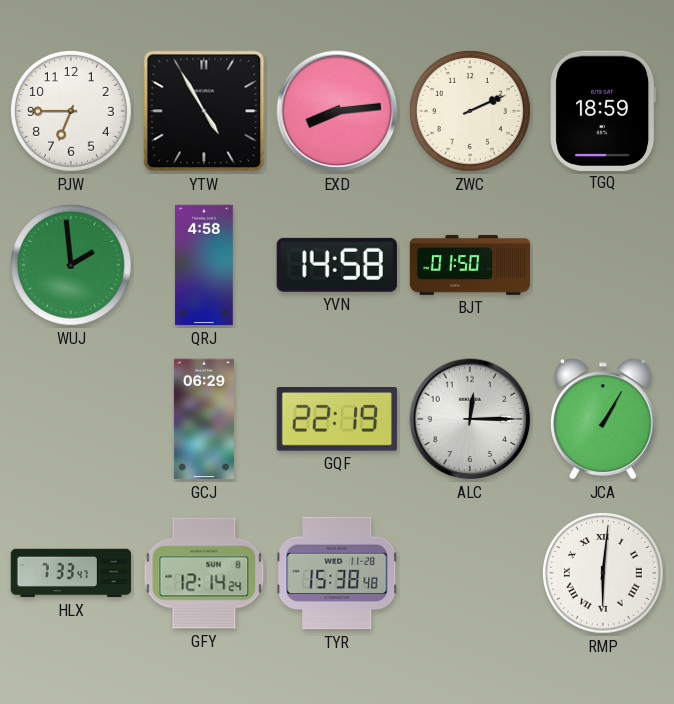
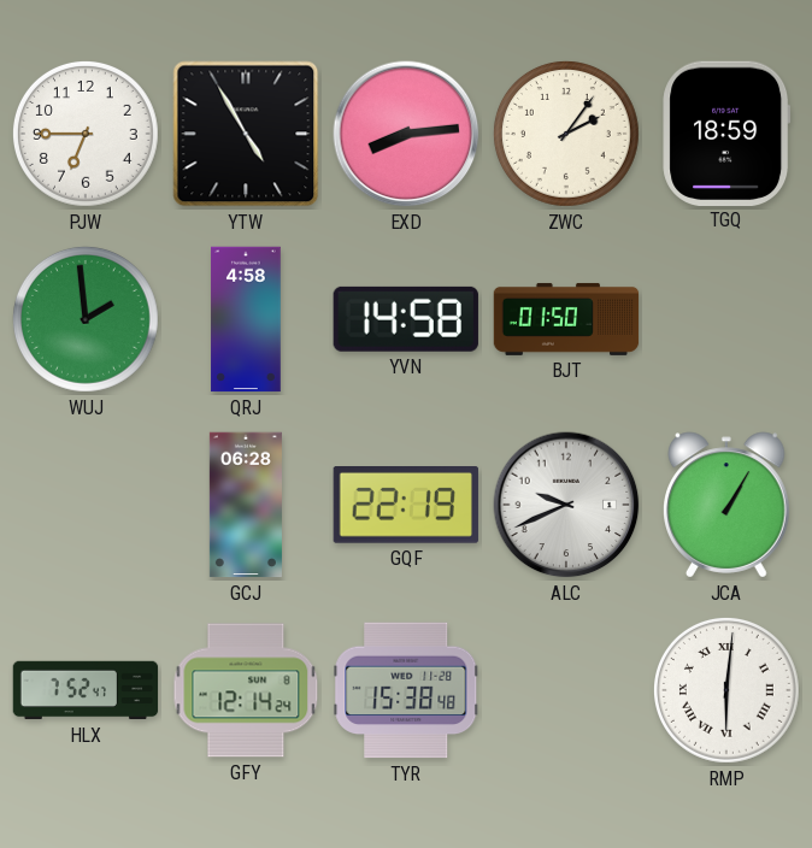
ZWC: 2:11 -> 2:06 (566, 134)
GCJ: 06:29 -> 06:28 (246, 505)
ALC: 12:15 -> 9:41 (566, 505)
HLX: 7:33 -> 7:52 (86, 690)
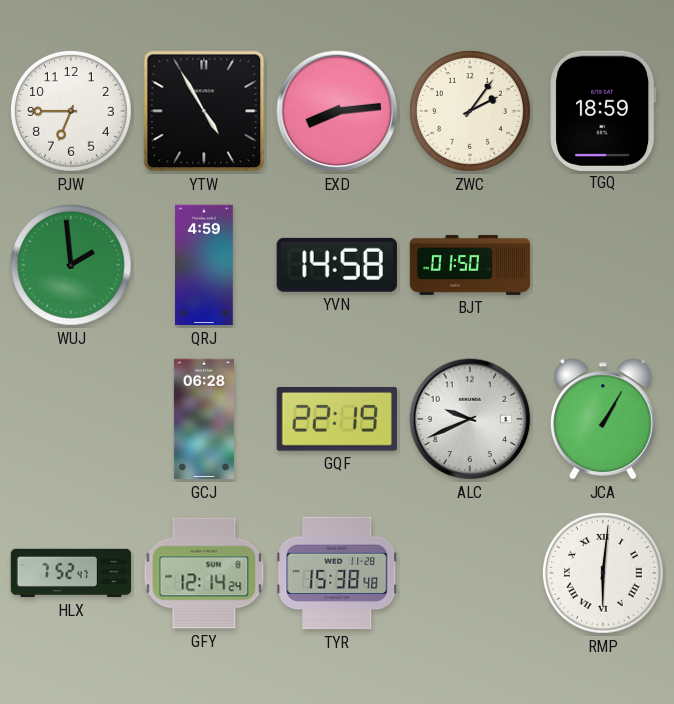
QRJ: 4:58 -> 4:59 (204, 265)
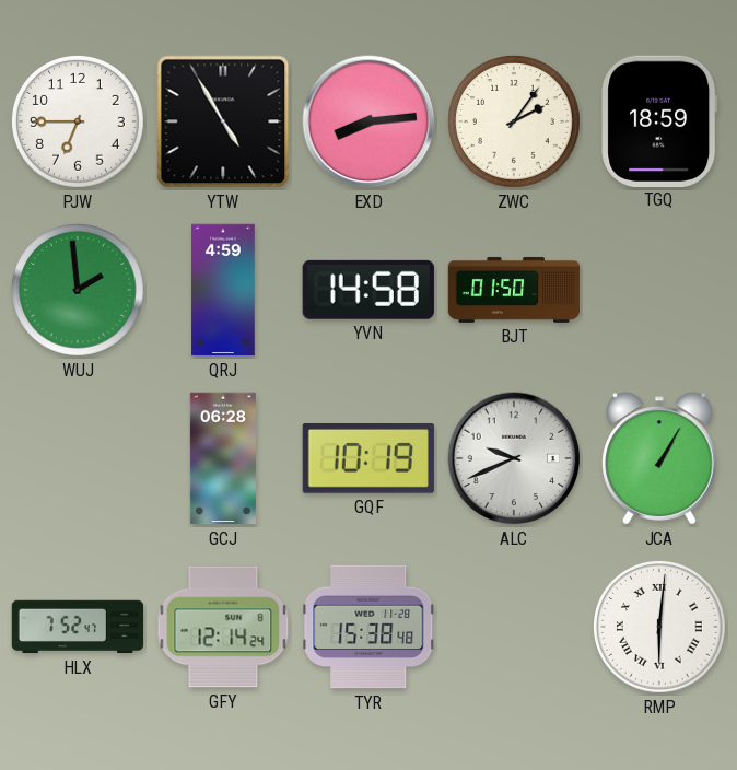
GQF: 22:19 -> 10:19 (368, 459)
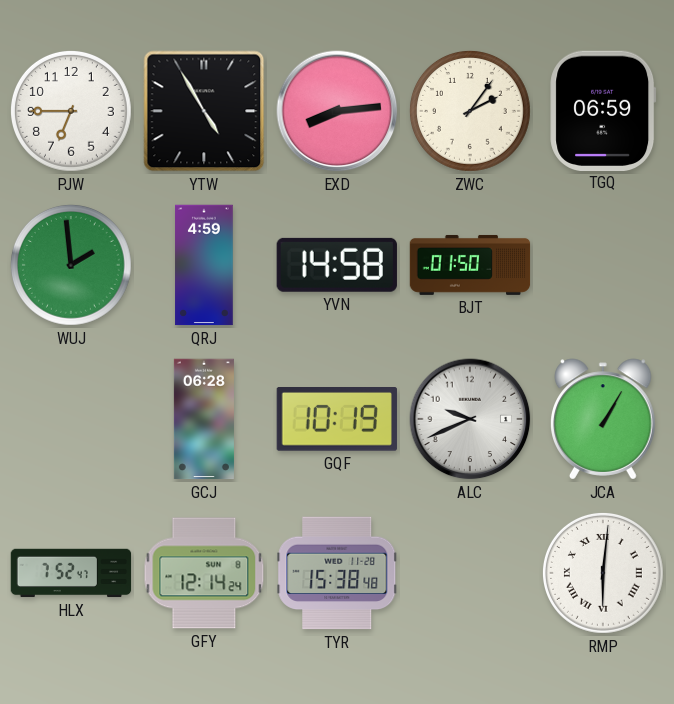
TGQ: 18:59 -> 06:59 (603, 110)
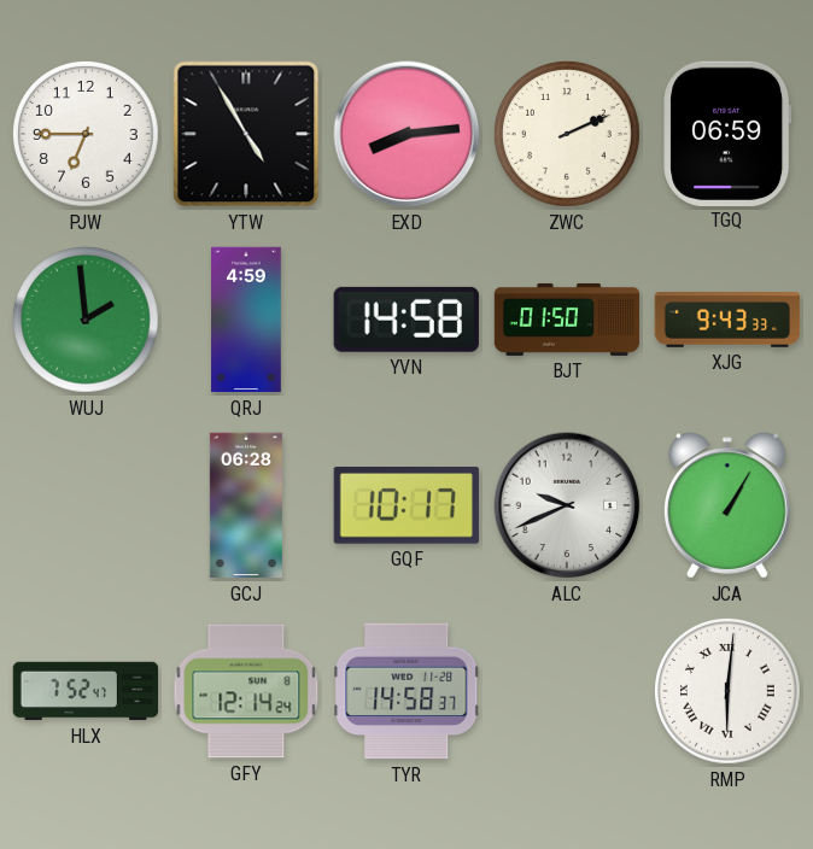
ZWC: 2:06 -> 2:11 (567, 134)
XJG: none -> 9:43 (727, 321)
GQF: 10:19 -> 10:17 (406, 507)
TYR: 15:38 -> 14:58 (406, 691)
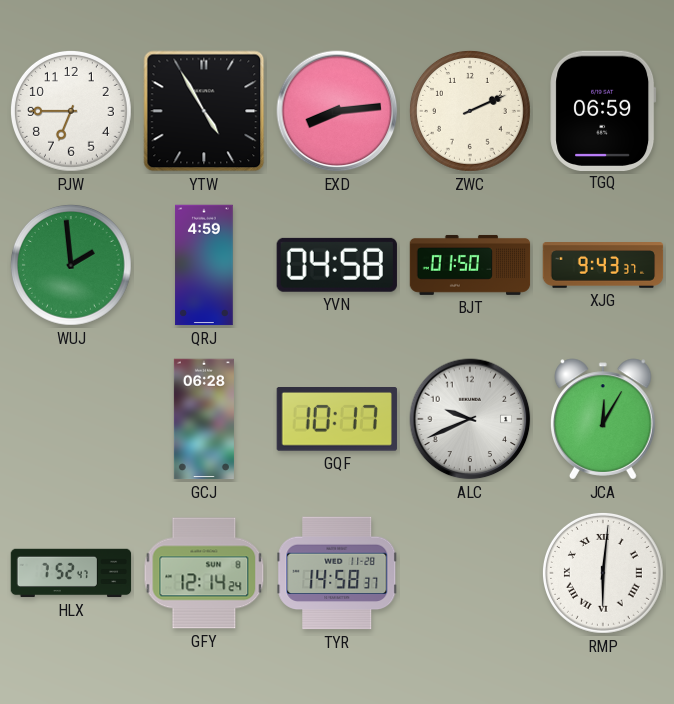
YVN: 14:58 -> 04:58 (337, 265)
XJG: 9:43:33 -> 9:43:37 (603, 266)
JCA: 1:05 -> 12:05 (604, 419)
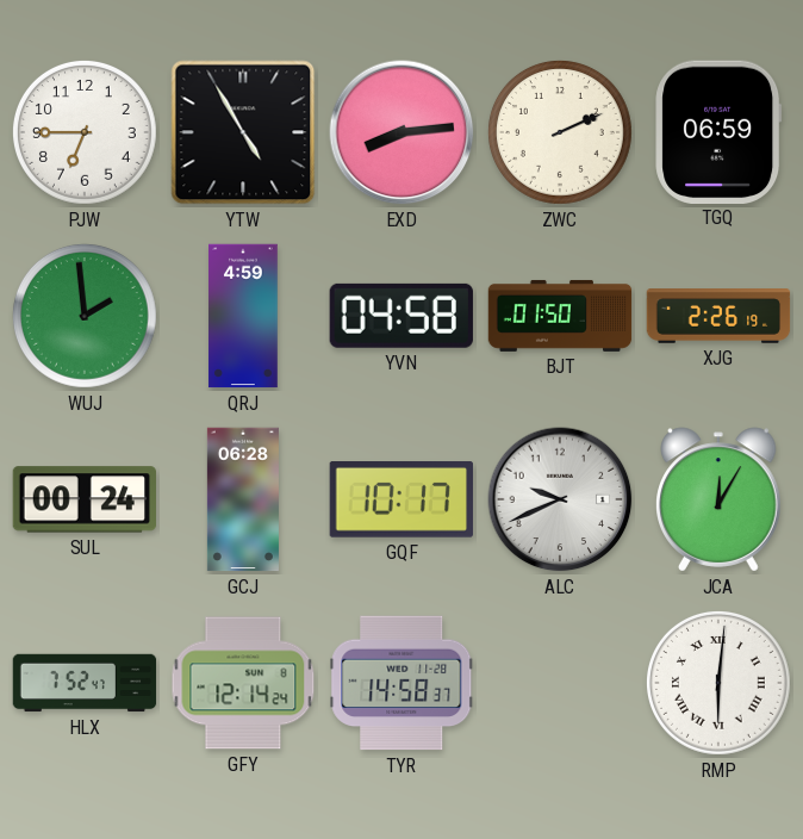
XJG: 9:43 -> 2:26 (718, 317)
SUL: none -> 00:24 (85, 499)
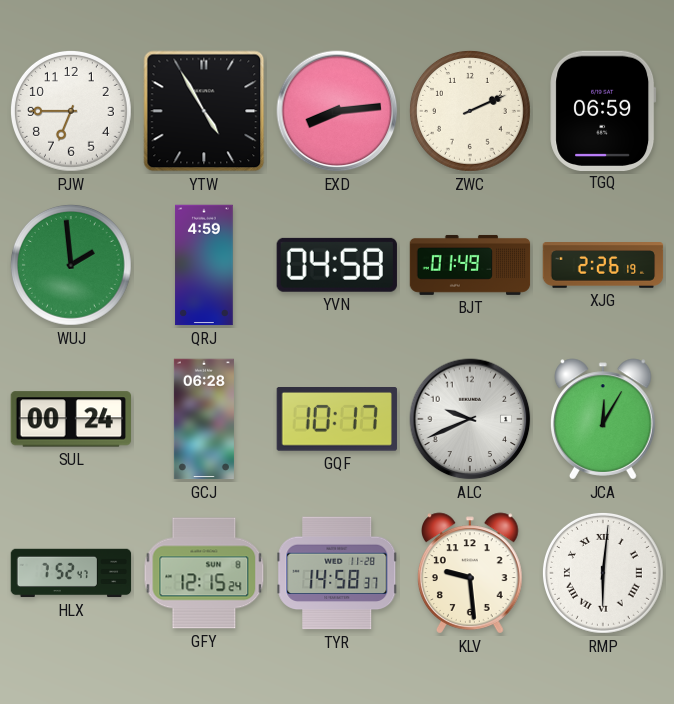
BJT: 01:50 -> 01:49 (470, 265)
GFY: 12:14 -> 12:15 (204, 573)
KLV: none -> 9:29 (471, 573)
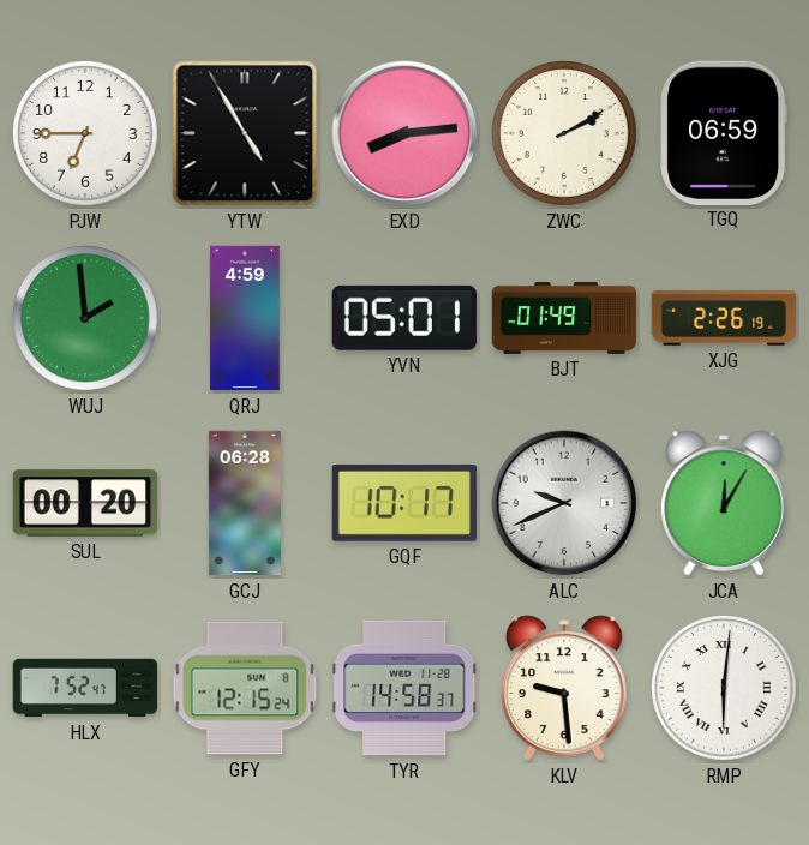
ZWC: 2:11 -> 2:10 (564, 133)
YVN: 04:58 -> 05:01 (404, 318)
SUL: 00:24 -> 00:20 (85, 503)
